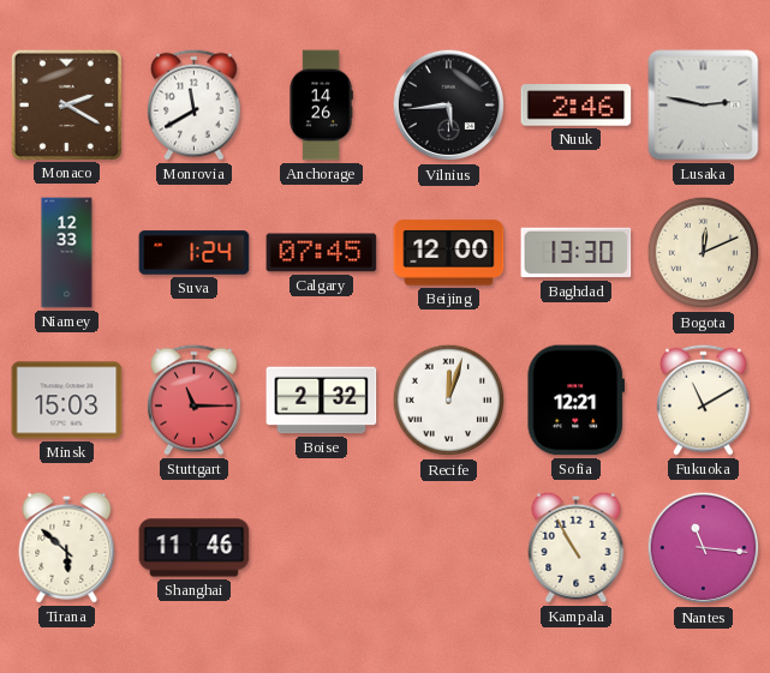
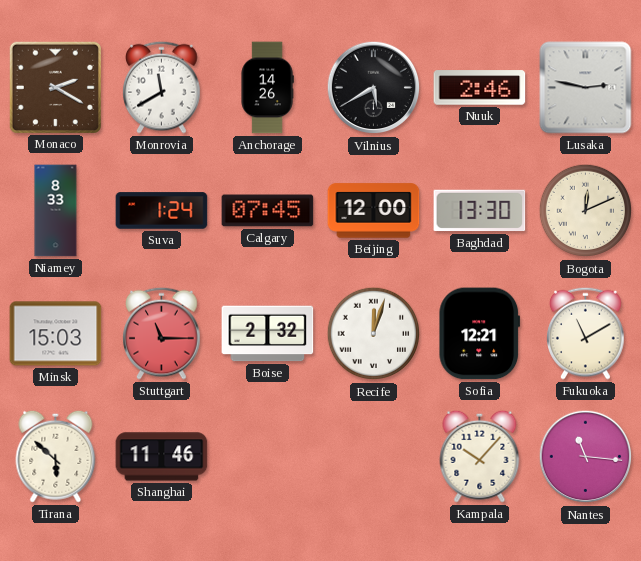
Vilnius: 5:44 -> 5:40 (374, 88)
Niamey: 12:33 -> 8:33 (56, 211)
Kampala: 10:55 -> 10:07 (480, 456)
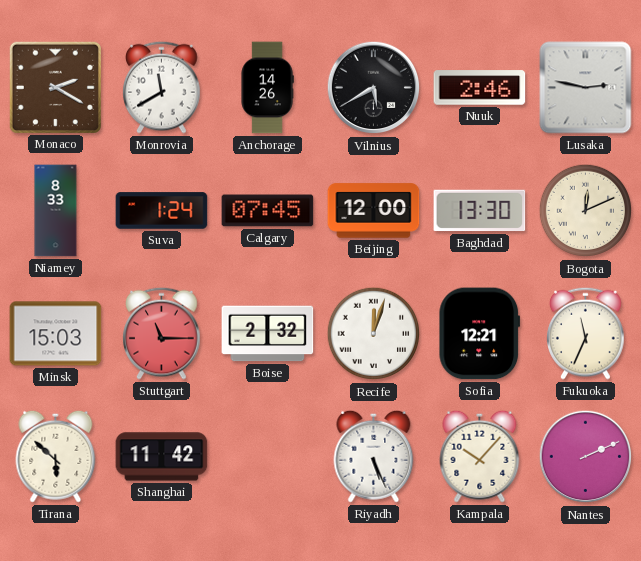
Fukuoka: 11:10 -> 11:34 (586, 333)
Shanghai: 11:46 -> 11:42 (162, 457)
Riyadh: none -> 5:26 (374, 456)
Nantes: 11:16 -> 2:11 (586, 457)
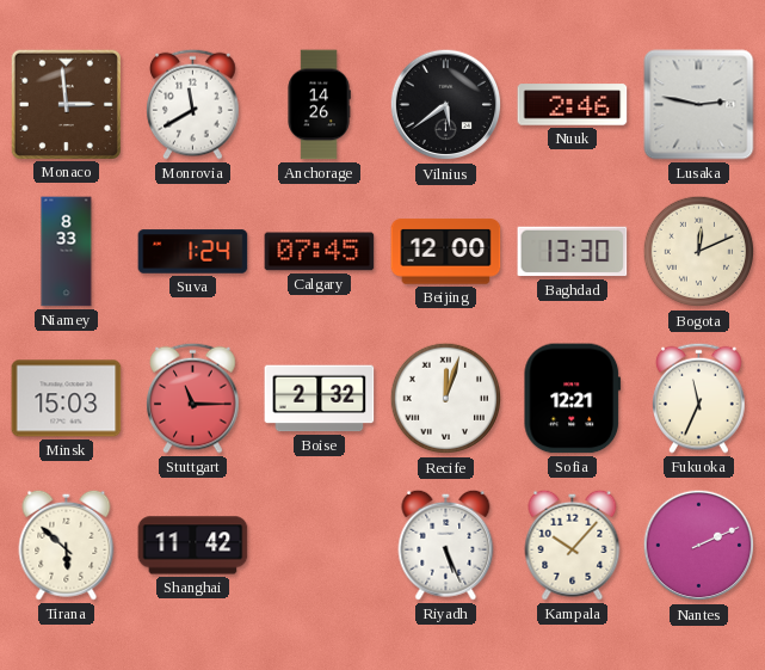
Monaco: 2:20 -> 2:59 (66, 104)
Vilnius: 5:40 -> 5:39 (446, 105)
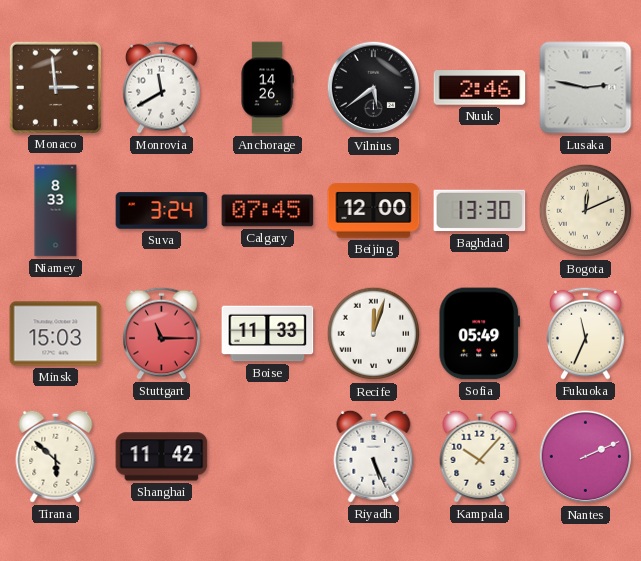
Suva: 1:24 -> 3:24 (162, 211)
Boise: 2:32 -> 11:33 (268, 334)
Sofia: 12:21 -> 05:49 (479, 334)
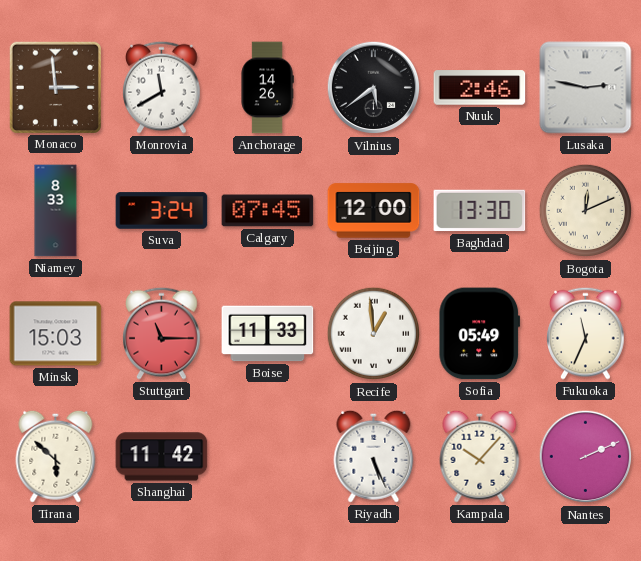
Recife: 12:03 -> 12:59 (374, 334)
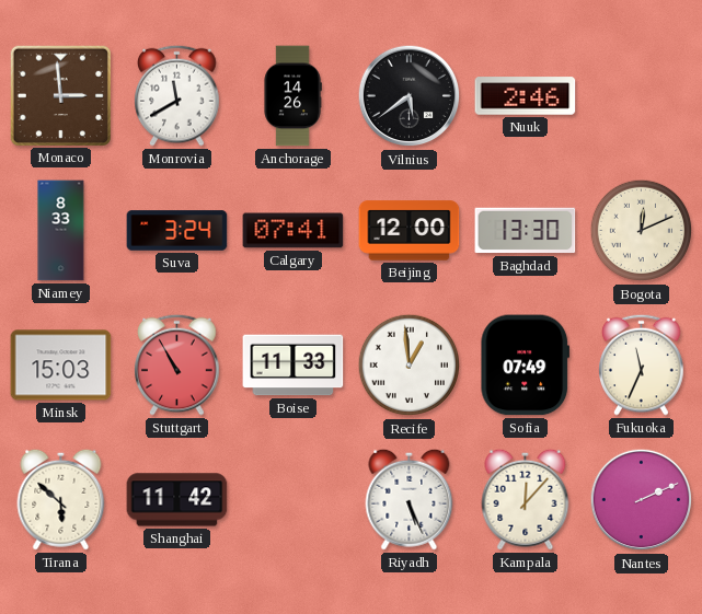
Lusaka: 2:47 -> none (586, 88)
Calgary: 07:45 -> 07:41 (294, 231)
Stuttgart: 11:15 -> 10:55 (177, 364)
Sofia: 05:49 -> 07:49 (525, 366)
Kampala: 10:07 -> 12:07 (526, 499)
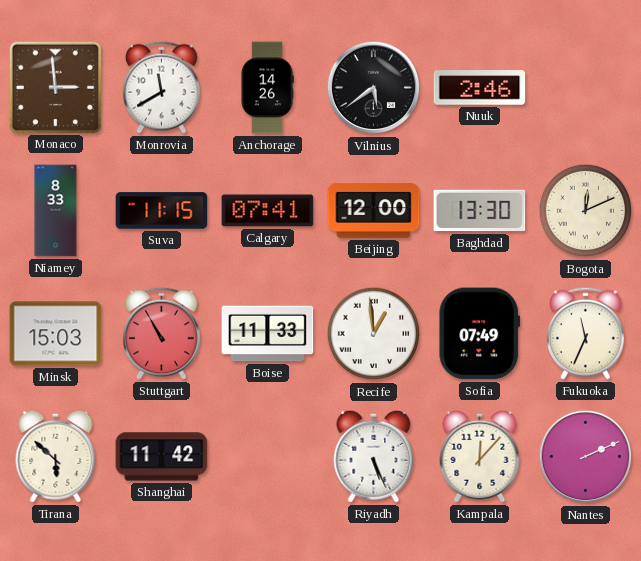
Suva: 3:24 -> 11:15 (162, 211)
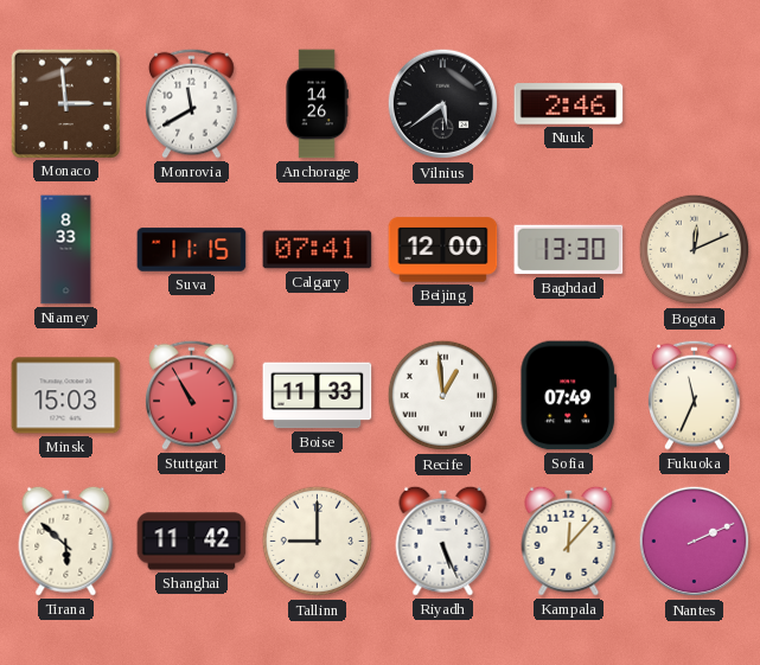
Tallinn: none -> 9:00 (318, 542)
